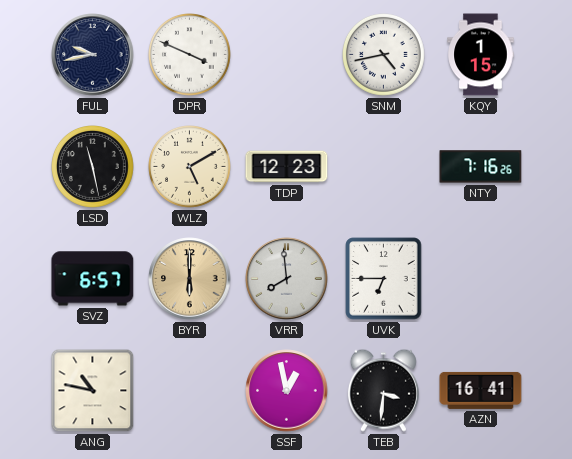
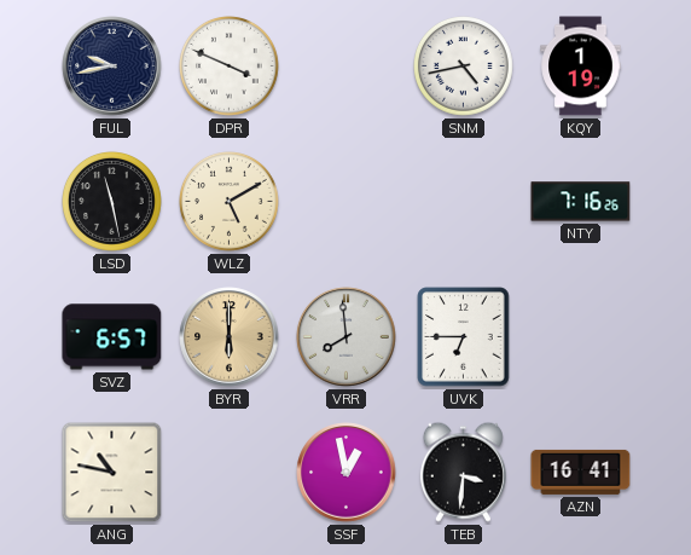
KQY: 1:15 -> 1:19 (581, 67)
TDP: 12:23 -> none (287, 167)
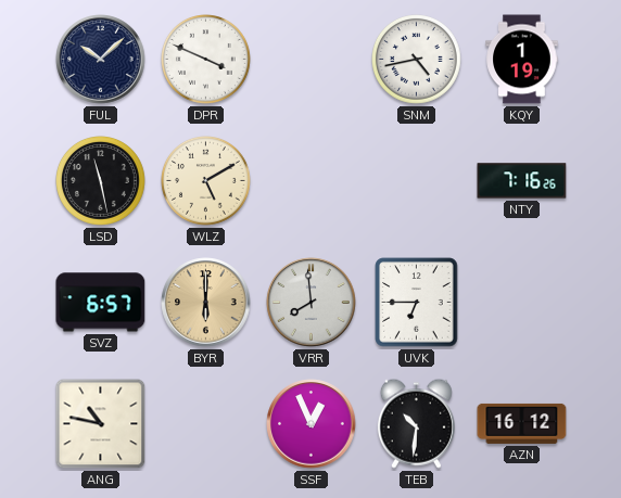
FUL: 9:43 -> 10:08 (101, 60)
SSF: 12:58 -> 12:56 (312, 424)
TEB: 3:31 -> 10:31 (416, 423)
AZN: 16:41 -> 16:12 (522, 423)
